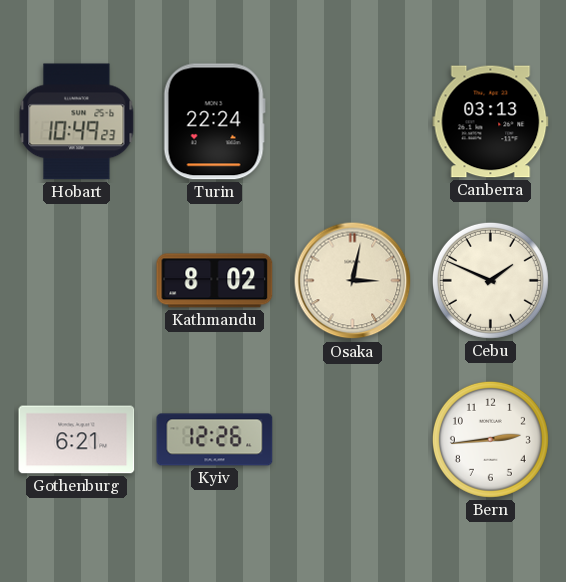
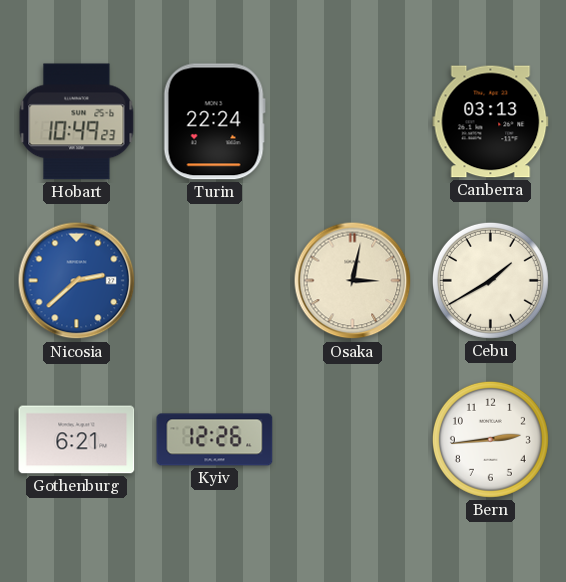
Nicosia: none -> 2:38 (77, 281)
Kathmandu: 8:02 -> none (215, 281)
Cebu: 1:49 -> 1:40 (490, 280)
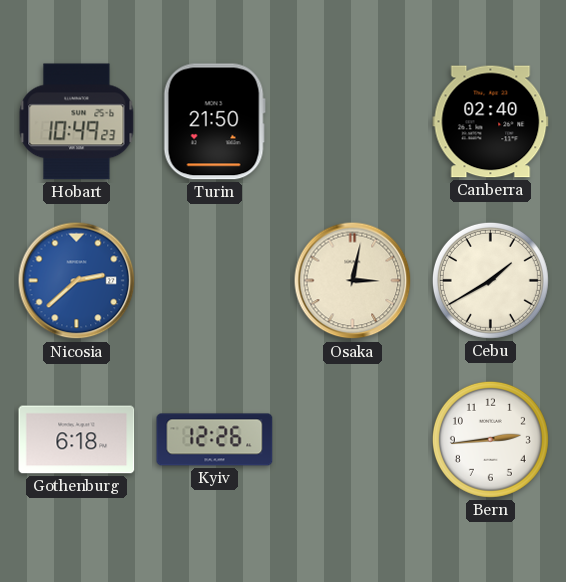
Turin: 22:24 -> 21:50 (214, 122)
Canberra: 03:13 -> 02:40 (491, 122)
Gothenburg: 6:21 -> 6:18 (77, 440)
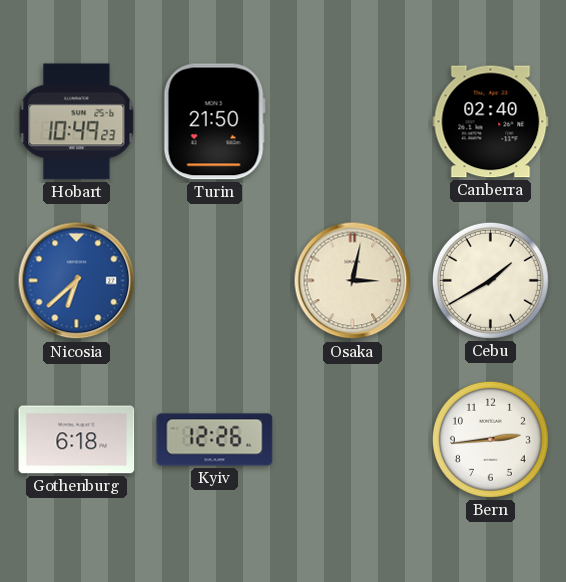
Nicosia: 2:38 -> 6:38 (77, 281)
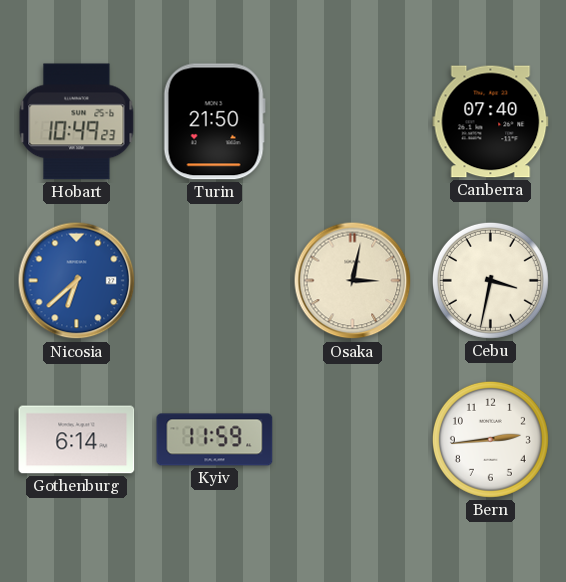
Canberra: 02:40 -> 07:40 (491, 122)
Cebu: 1:40 -> 3:32 (490, 280)
Gothenburg: 6:18 -> 6:14 (77, 440)
Kyiv: 12:26 -> 11:59 (215, 440)
